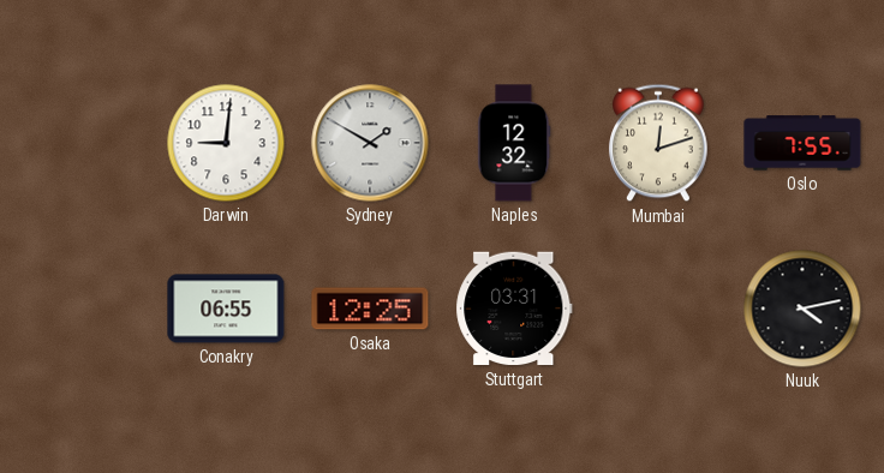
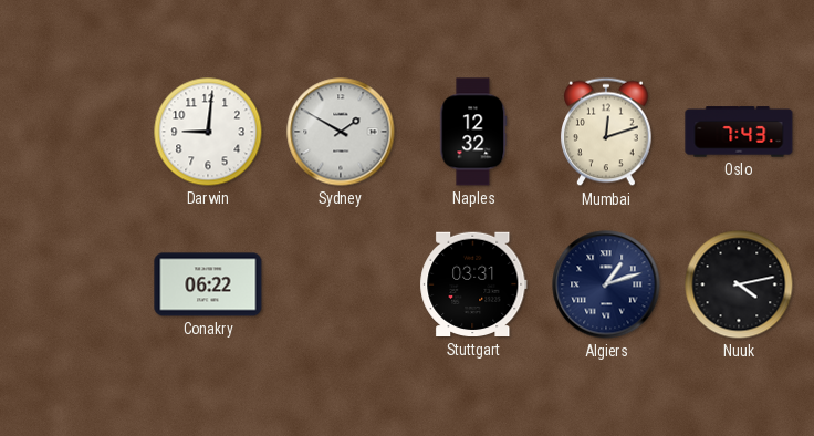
Oslo: 7:55 -> 7:43 (739, 132)
Conakry: 06:55 -> 06:22 (208, 284)
Osaka: 12:25 -> none (370, 309)
Algiers: none -> 1:12 (606, 284)
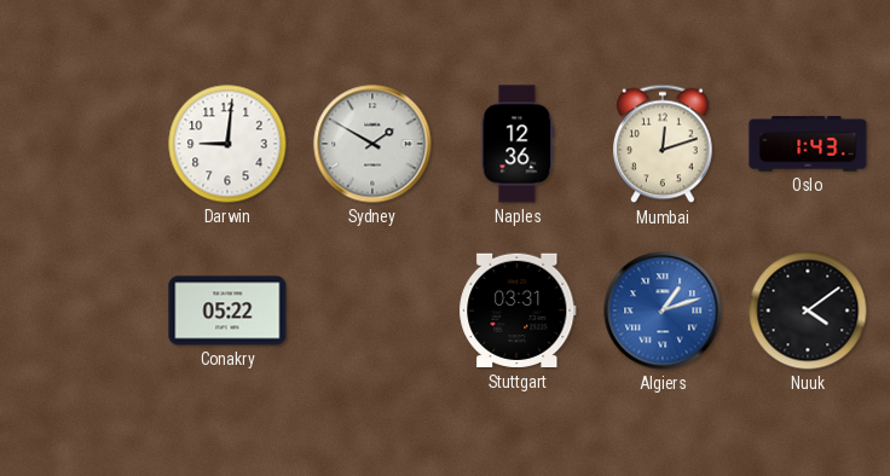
Naples: 12:32 -> 12:36 (518, 144)
Oslo: 7:43 -> 1:43 (808, 144)
Conakry: 06:22 -> 05:22 (227, 310)
Algiers dial: navy -> blue (663, 310)
Nuuk: 4:13 -> 4:09 (808, 310)
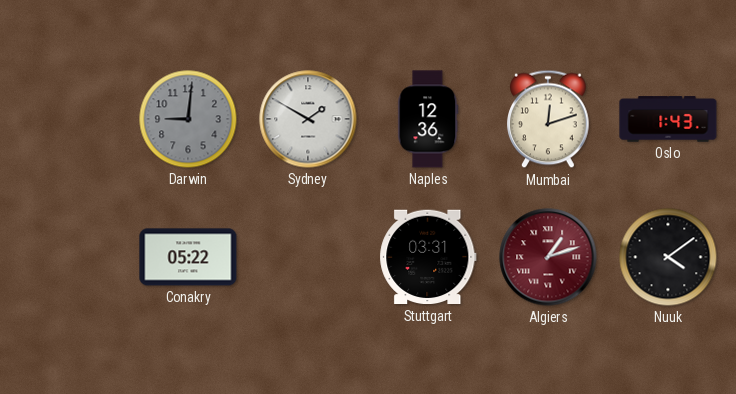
Darwin dial: white -> grey (188, 119)
Algiers dial: blue -> burgundy (548, 257)
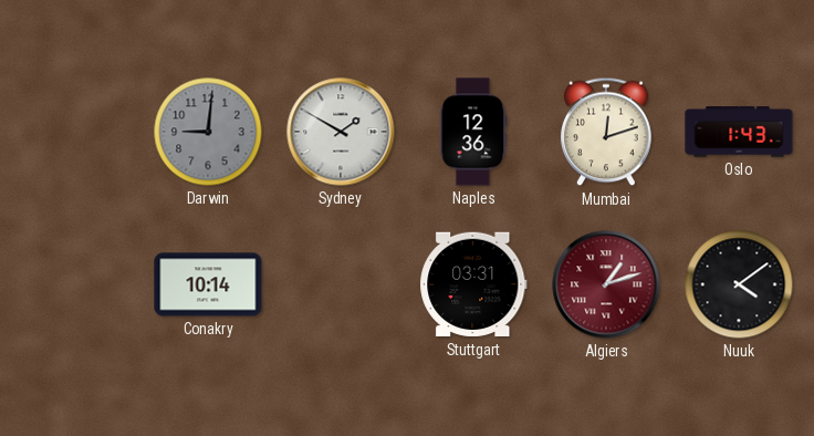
Conakry: 05:22 -> 10:14 (208, 284)
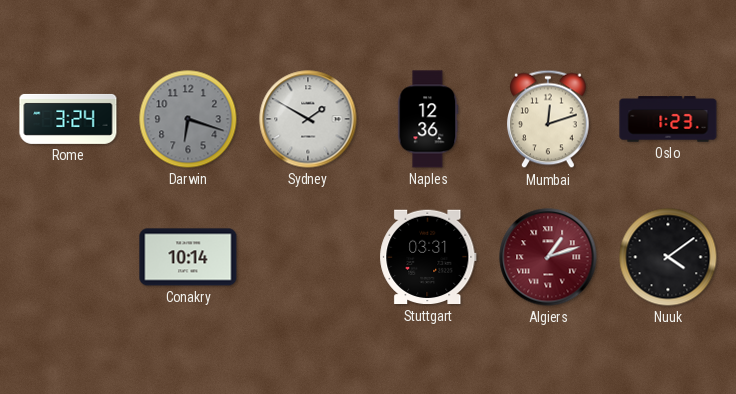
Rome: none -> 3:24 (68, 119)
Darwin: 9:01 -> 6:18 (188, 119)
Oslo: 1:43 -> 1:23 (668, 119)
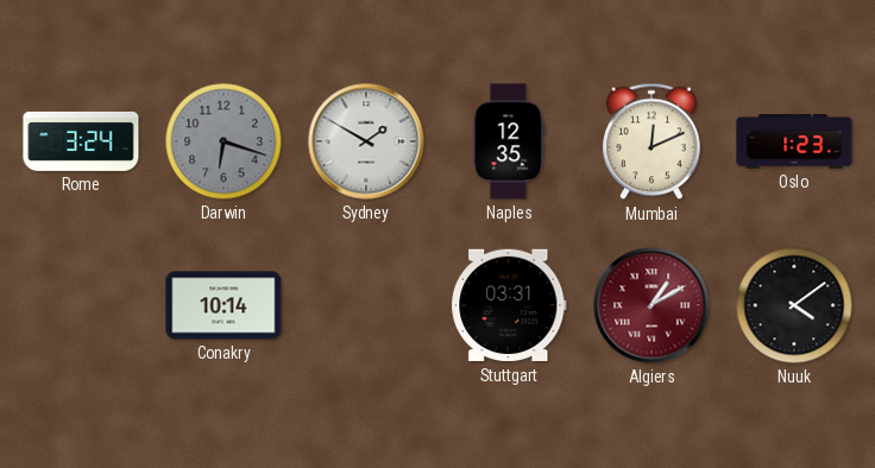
Naples: 12:36 -> 12:35 (509, 141)
Mumbai: 12:12 -> 12:11 (653, 141)
Algiers: 1:12 -> 1:10 (651, 305)
